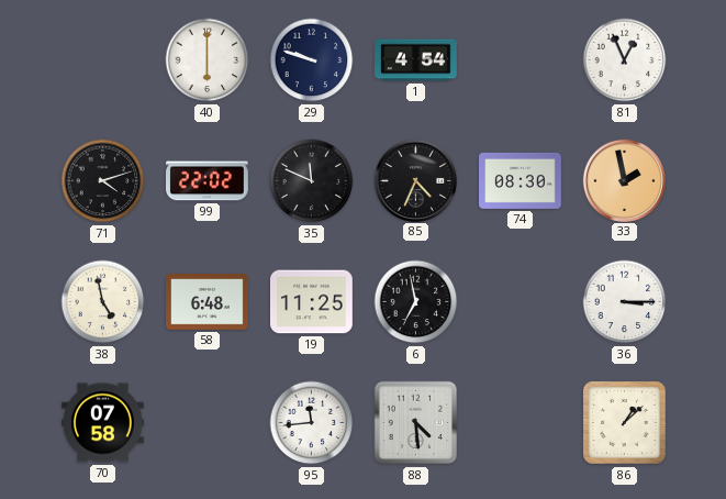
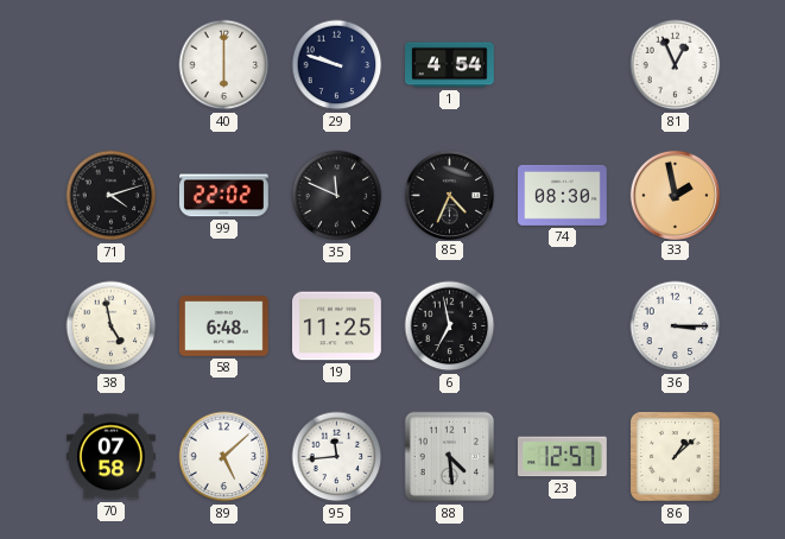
89: none -> 5:08 (224, 457)
23: none -> 12:57 (562, 457)
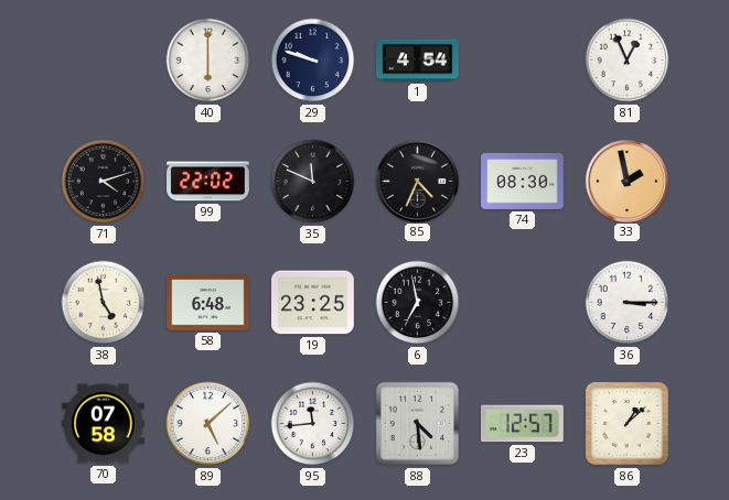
19: 11:25 -> 23:25 (313, 303)
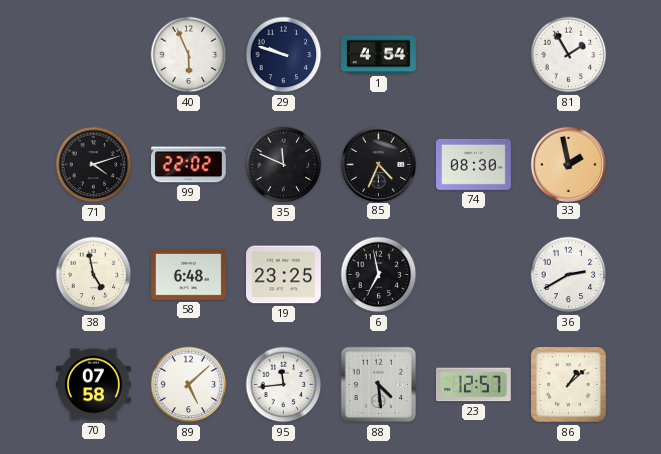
40: 6:00 -> 5:56 (189, 55)
81: 12:56 -> 1:55 (569, 55)
36: 3:15 -> 2:40 (569, 275)
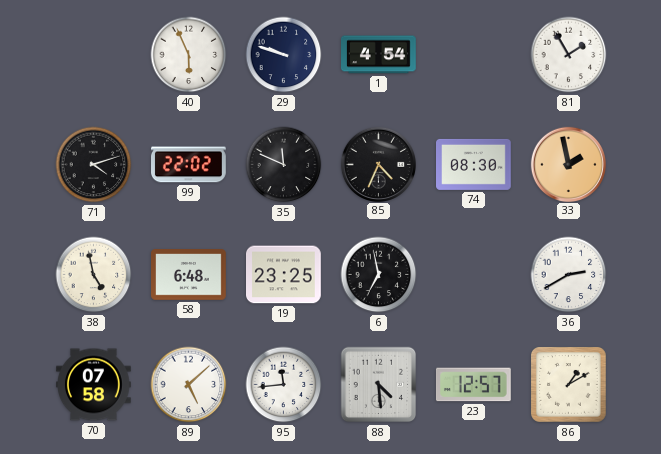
86: 1:08 -> 1:10 (569, 385)
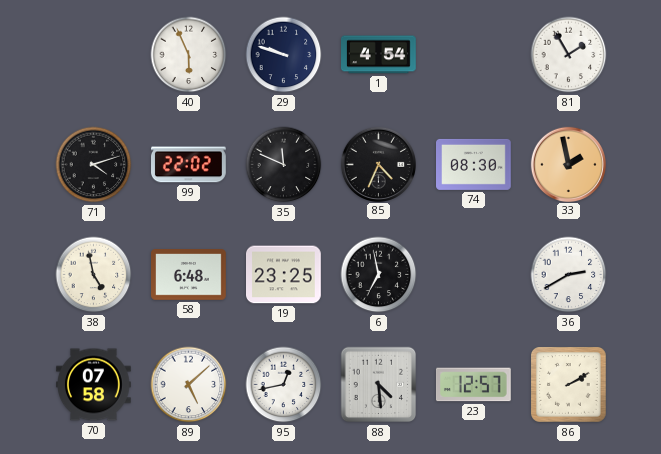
95: 11:44 -> 12:43 (284, 385)
86: 1:10 -> 2:10 (569, 385)
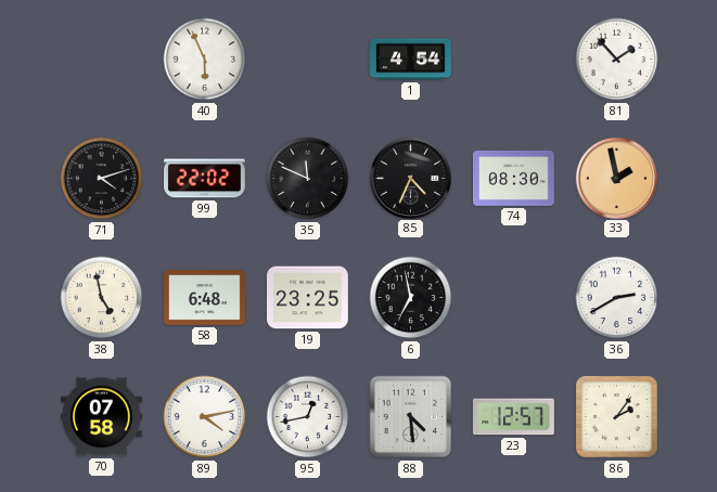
29: 9:48 -> none (284, 55)
81: 1:55 -> 1:53 (617, 60)
89: 5:08 -> 4:13 (205, 417)
86: 2:10 -> 2:06 (617, 417)
